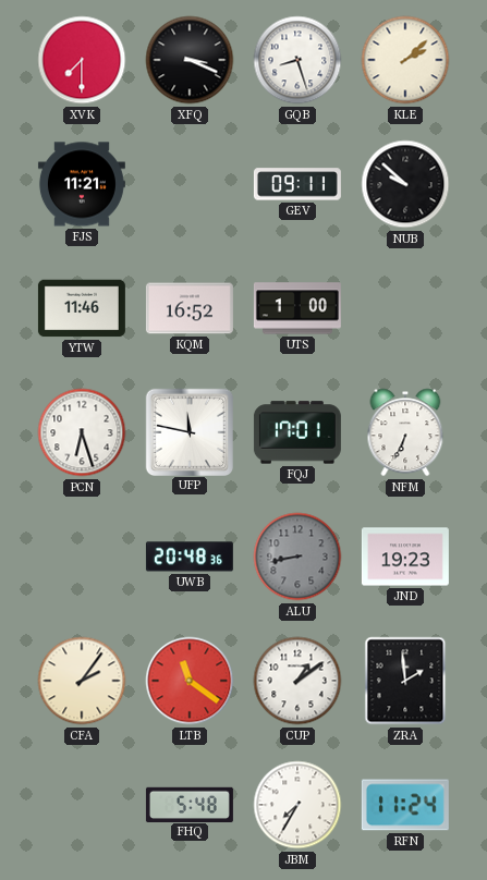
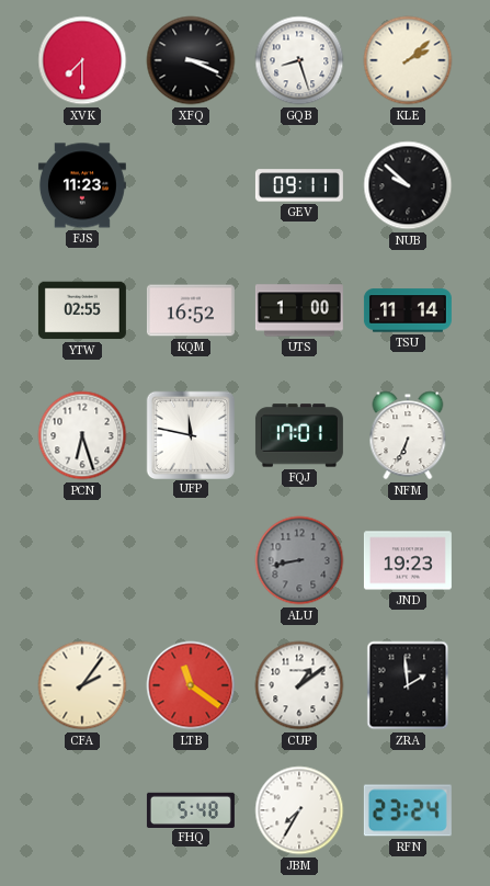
FJS: 11:21 -> 11:23 (82, 185)
YTW: 11:46 -> 02:55 (82, 310)
TSU: none -> 11:14 (408, 310)
UWB: 20:48 -> none (190, 557)
RFN: 11:24 -> 23:24 (408, 810)
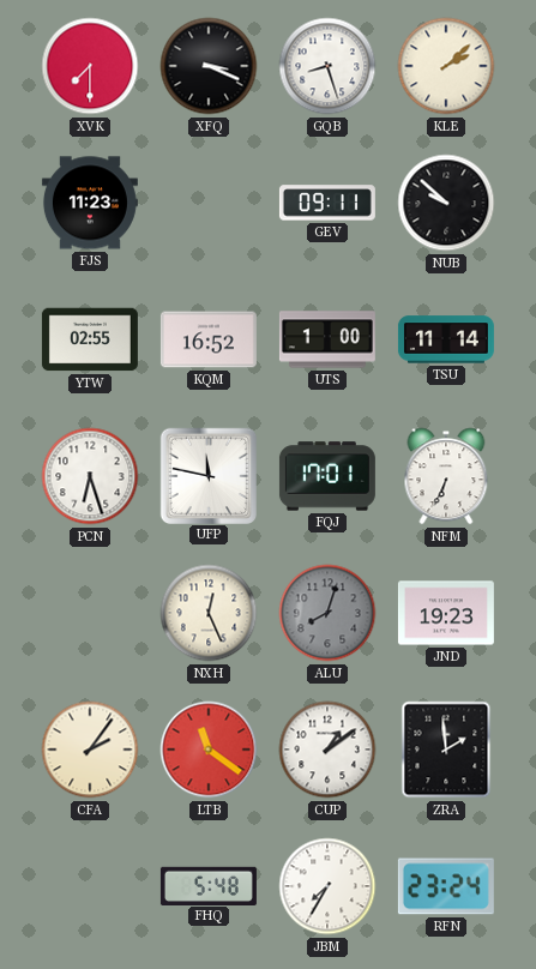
NXH: none -> 12:26 (209, 613)
ALU: 8:43 -> 8:03 (327, 613)
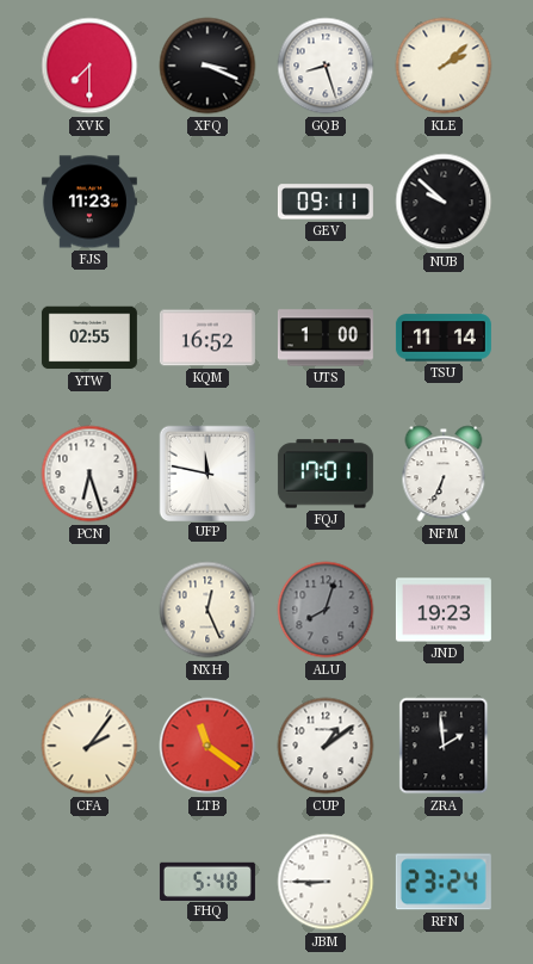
JBM: 7:35 -> 8:45 (326, 882)
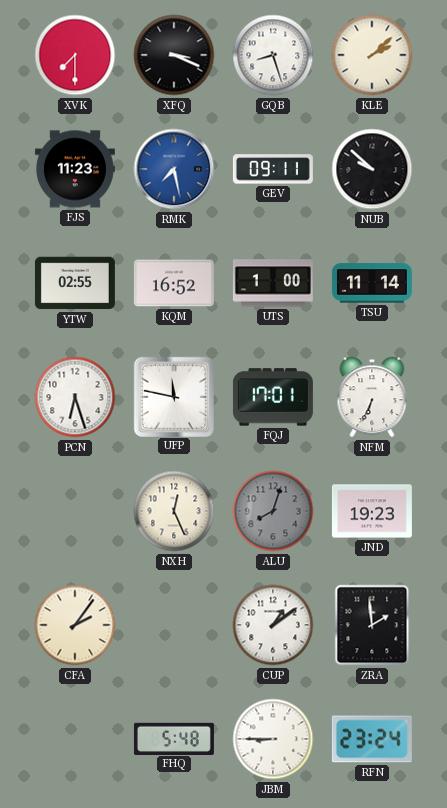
RMK: none -> 7:28 (174, 169)
LTB: 11:21 -> none (207, 746)
